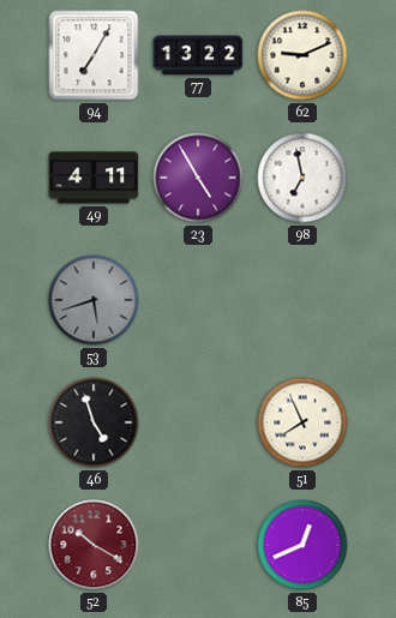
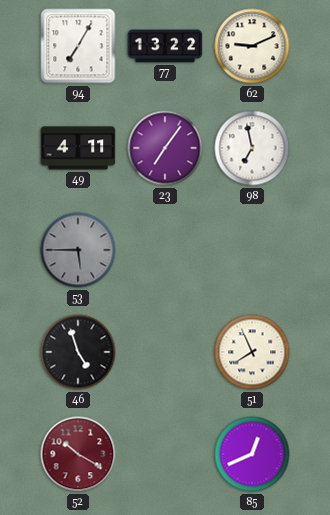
23: 4:55 -> 7:06 (165, 148)
53: 5:42 -> 5:45 (78, 250)
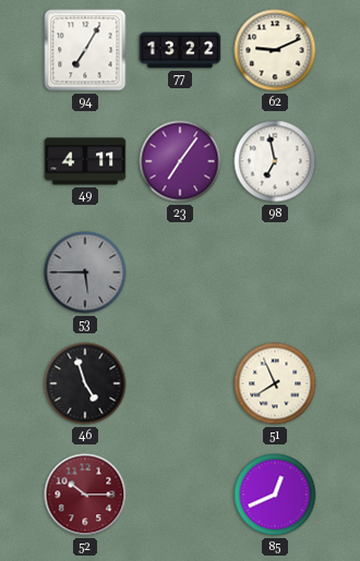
52: 10:20 -> 10:15 (85, 495)
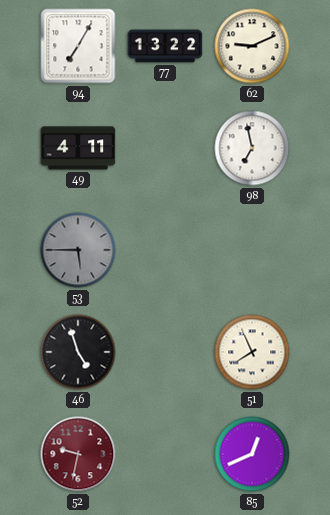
23: 7:06 -> none (180, 161)
52: 10:15 -> 9:32 (78, 454)
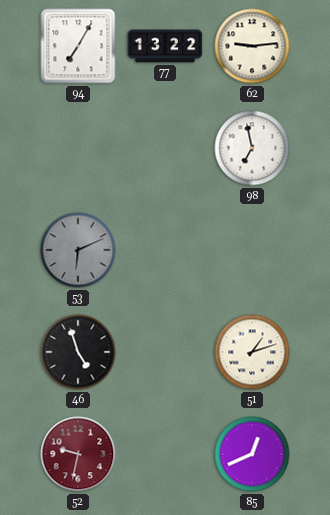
62: 9:11 -> 9:14 (252, 46)
49: 4:11 -> none (78, 148)
53: 5:45 -> 6:11 (78, 250)
51: 7:56 -> 1:12 (252, 352)
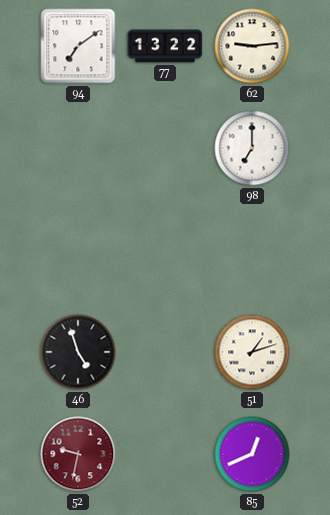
94: 7:05 -> 7:09 (78, 46)
98: 6:58 -> 7:00 (252, 148)
53: 6:11 -> none (78, 250)
